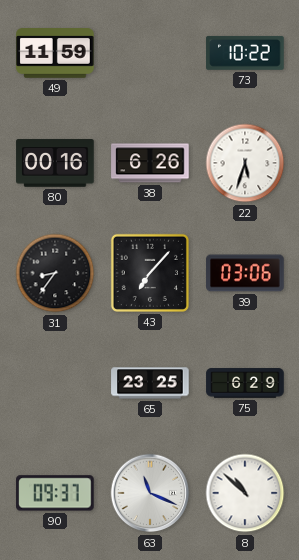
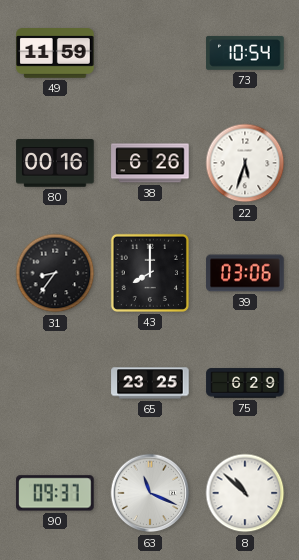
73: 10:22 -> 10:54 (245, 53)
43: 7:07 -> 8:00 (150, 273)
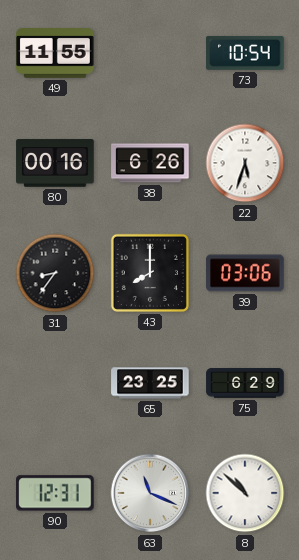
49: 11:59 -> 11:55 (55, 53)
90: 09:37 -> 12:31 (55, 493)
